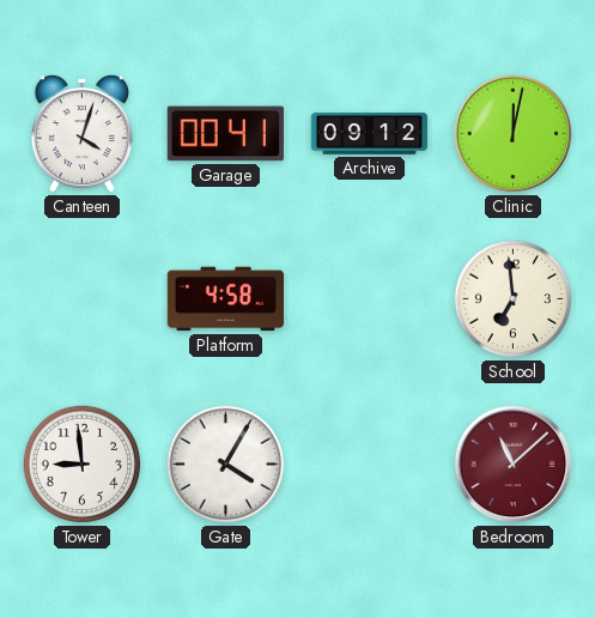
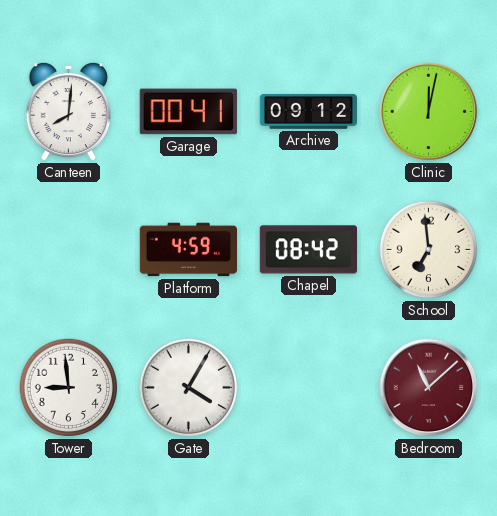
Canteen: 4:03 -> 8:01 (68, 111)
Platform: 4:58 -> 4:59 (188, 250)
Chapel: none -> 08:42 (308, 250)
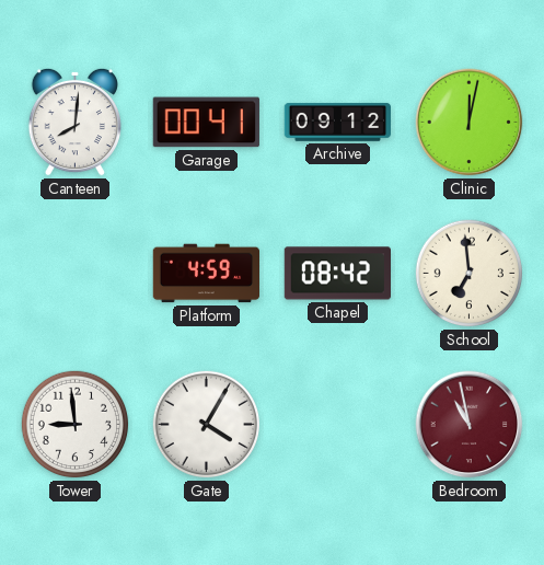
Bedroom: 11:08 -> 10:58 (470, 425)
